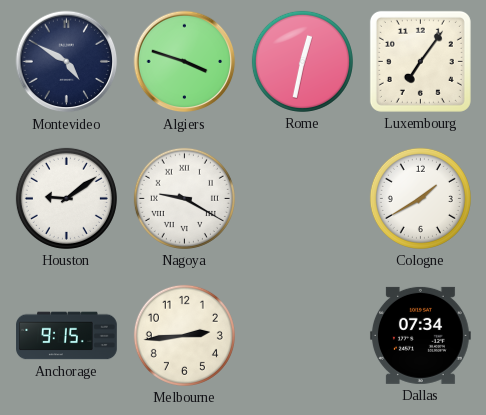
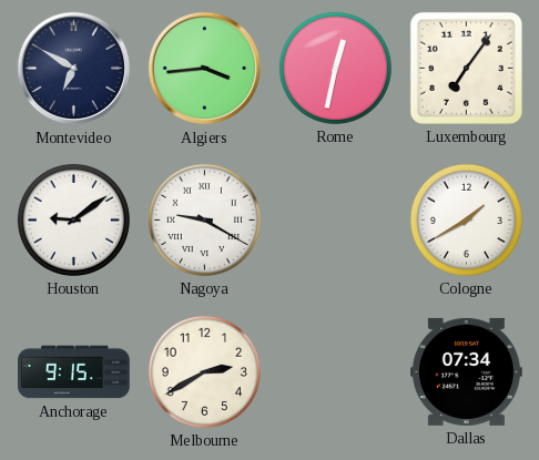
Montevideo: 4:50 -> 6:50 (74, 69)
Algiers: 3:48 -> 3:44 (205, 69)
Melbourne: 2:44 -> 2:40 (204, 371)
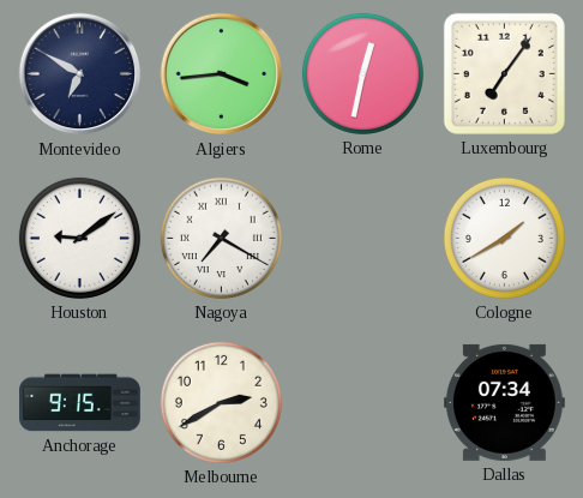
Nagoya: 9:20 -> 7:20 (221, 238)
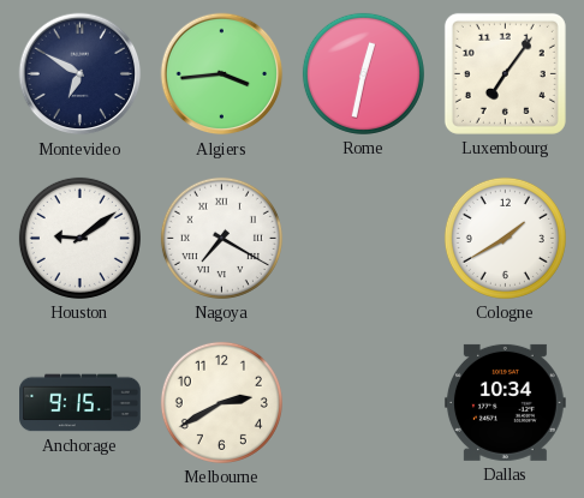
Dallas: 07:34 -> 10:34 (505, 402)
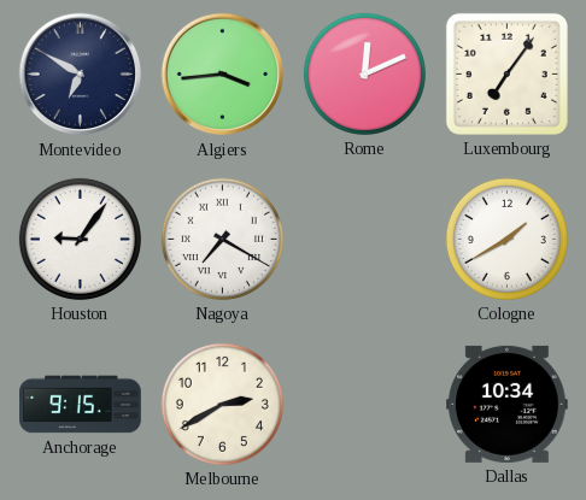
Rome: 12:32 -> 12:11 (364, 73)
Houston: 9:09 -> 9:06 (80, 239)
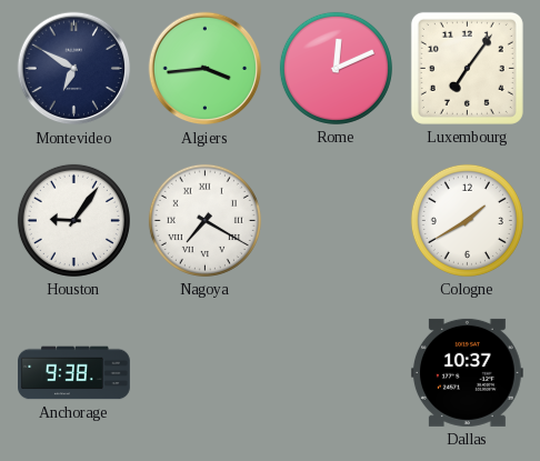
Anchorage: 9:15 -> 9:38 (74, 373)
Melbourne: 2:40 -> none (222, 404)
Dallas: 10:34 -> 10:37 (467, 372)
